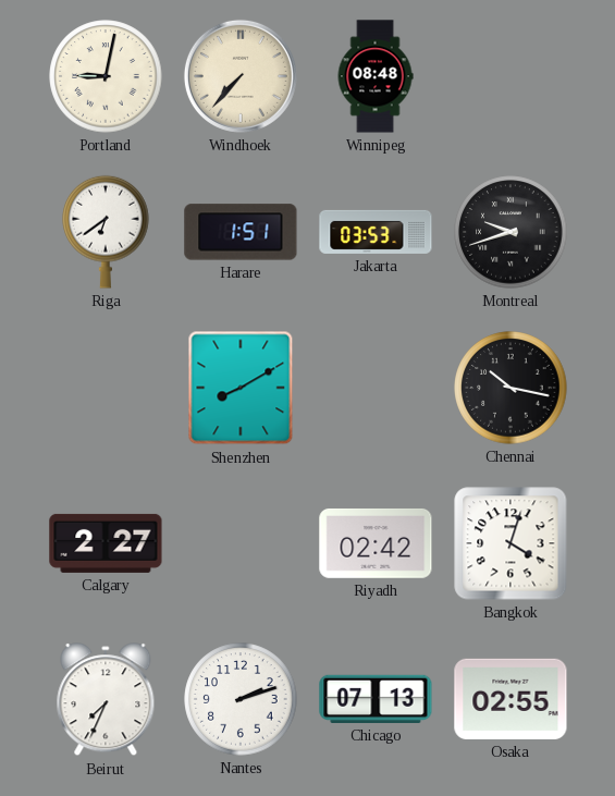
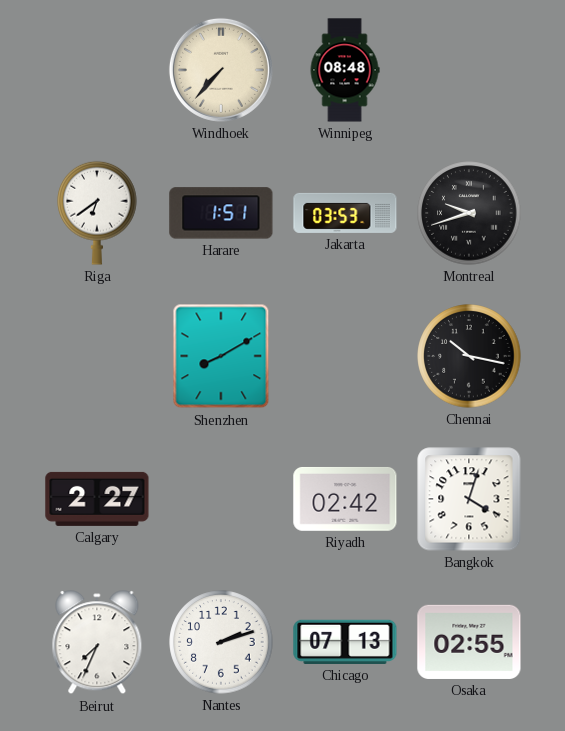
Portland: 9:02 -> none (106, 76)
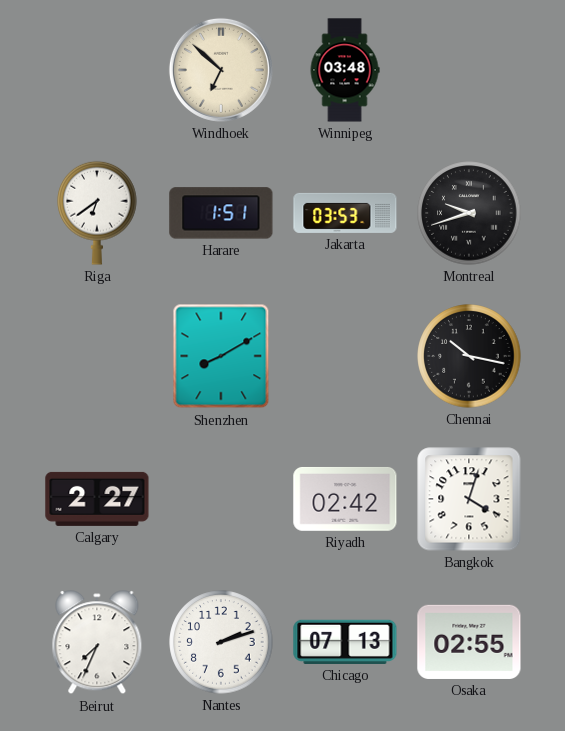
Windhoek: 7:37 -> 6:52 (221, 70)
Winnipeg: 08:48 -> 03:48 (345, 70)
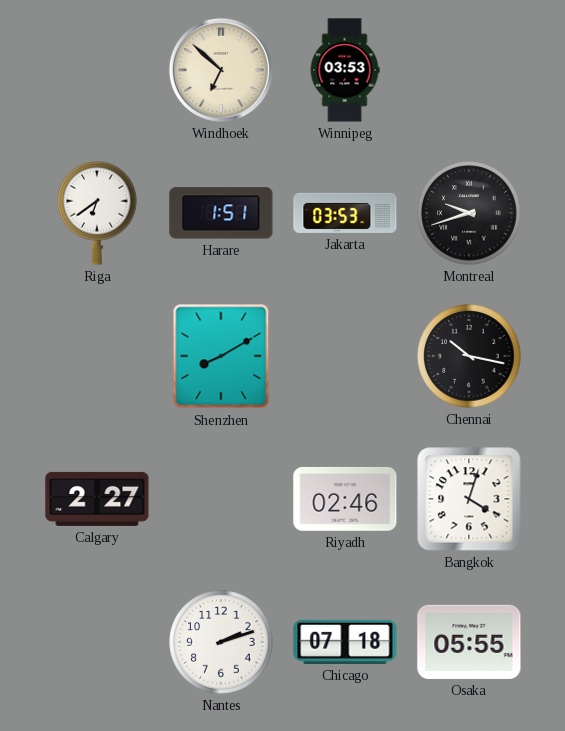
Winnipeg: 03:48 -> 03:53 (345, 70)
Riyadh: 02:42 -> 02:46 (345, 499)
Beirut: 7:34 -> none (97, 643)
Chicago: 07:13 -> 07:18 (345, 642)
Osaka: 02:55 -> 05:55 (469, 642)
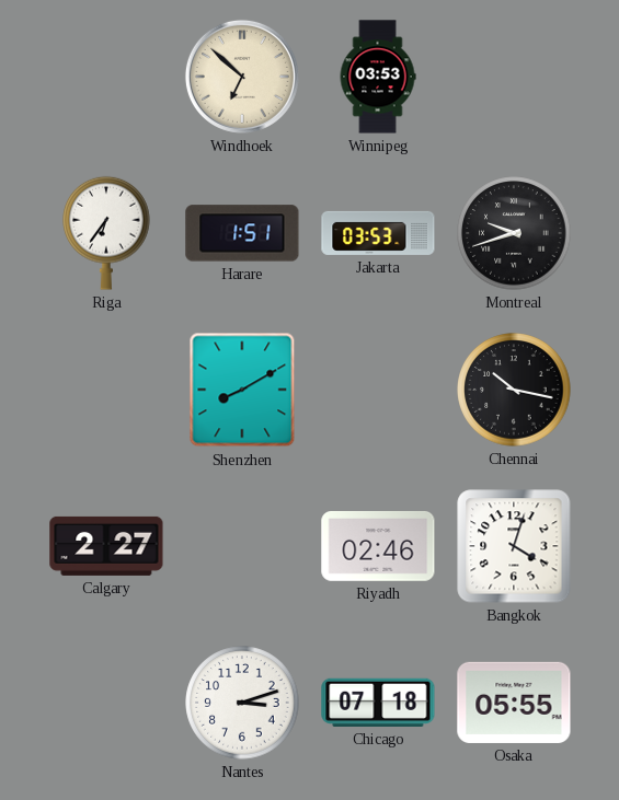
Riga: 6:39 -> 6:36 (106, 233)
Nantes: 2:12 -> 3:12 (242, 703)
